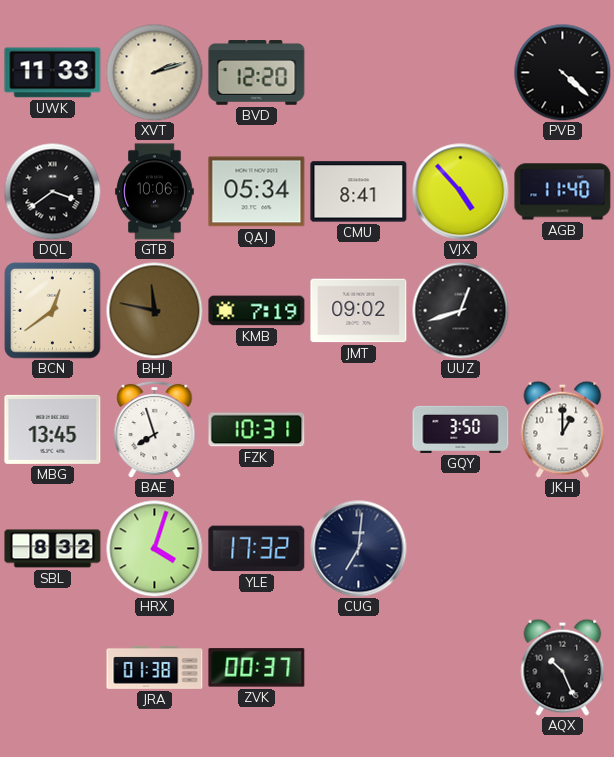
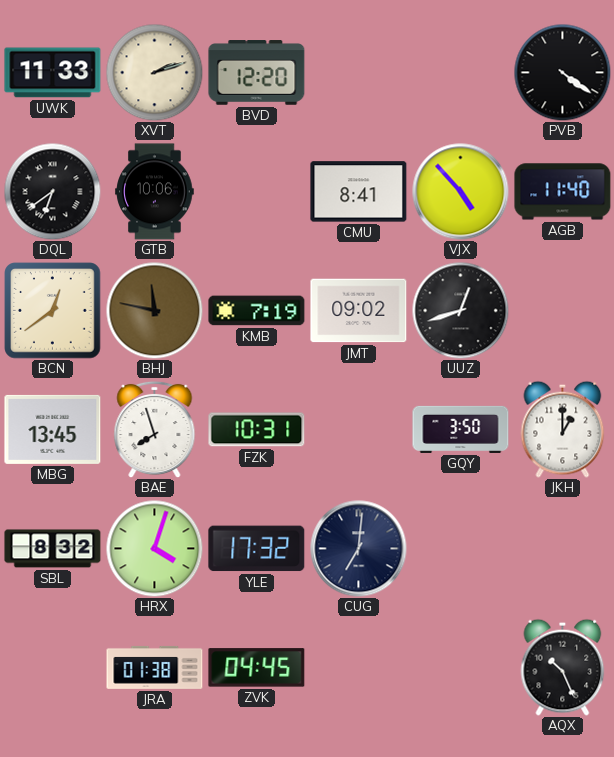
PVB: 4:22 -> 4:21 (562, 72)
DQL: 3:39 -> 6:39 (52, 191)
QAJ: 05:34 -> none (257, 192)
ZVK: 00:37 -> 04:45 (257, 668)
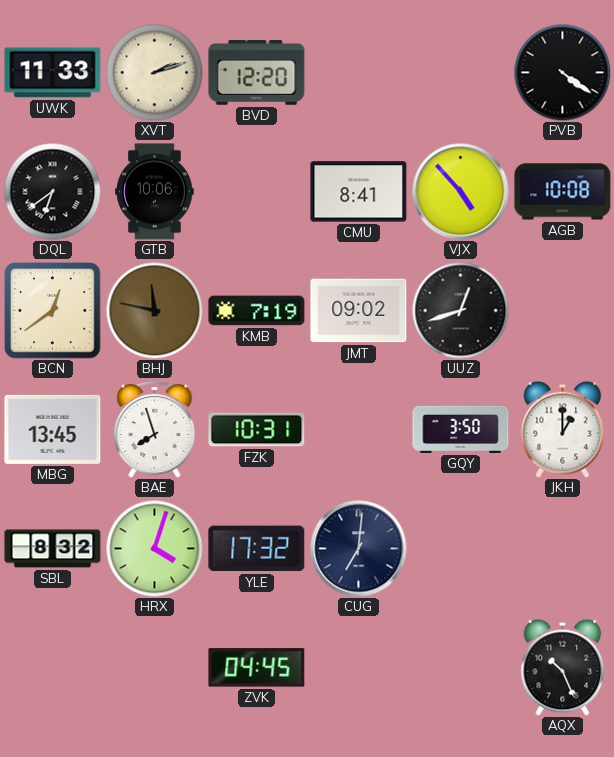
AGB: 11:40 -> 10:08 (563, 192)
JRA: 01:38 -> none (155, 667)
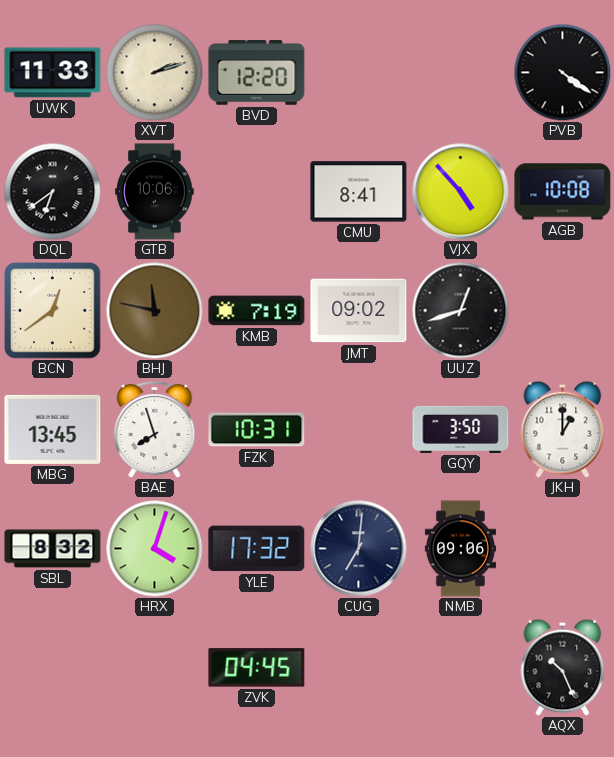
NMB: none -> 09:06 (460, 549)
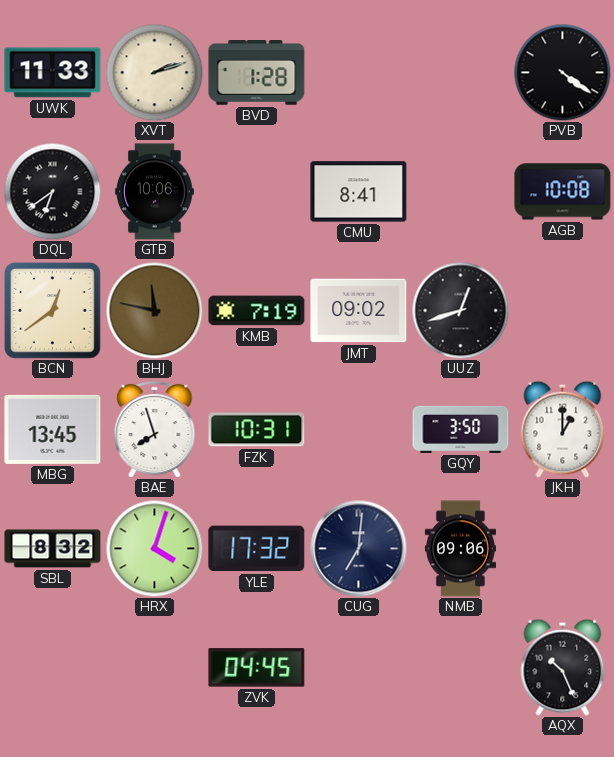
BVD: 12:20 -> 1:28 (257, 73)
VJX: 4:53 -> none (461, 192)
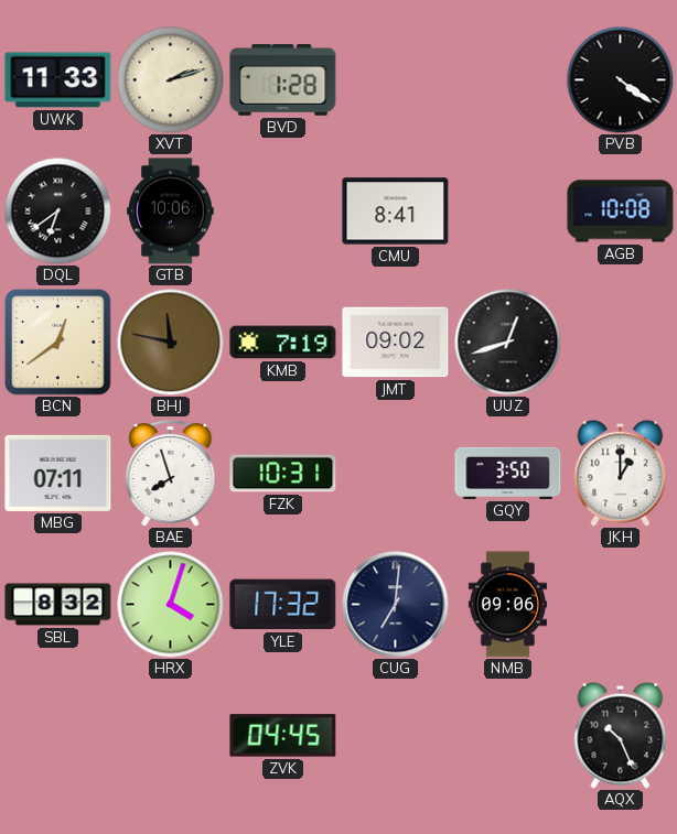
MBG: 13:45 -> 07:11 (58, 473)
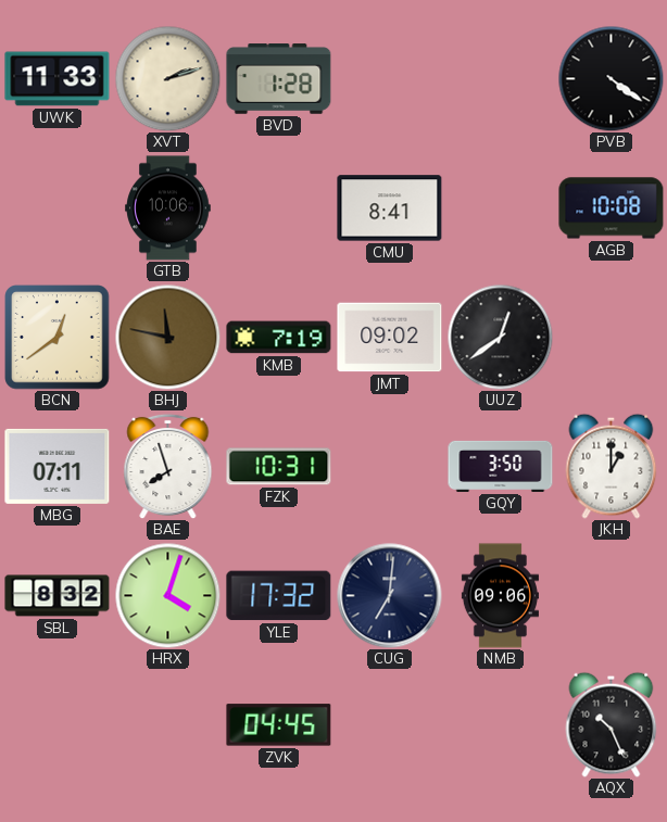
DQL: 6:39 -> none (57, 210)
UUZ: 12:42 -> 12:39 (500, 337)
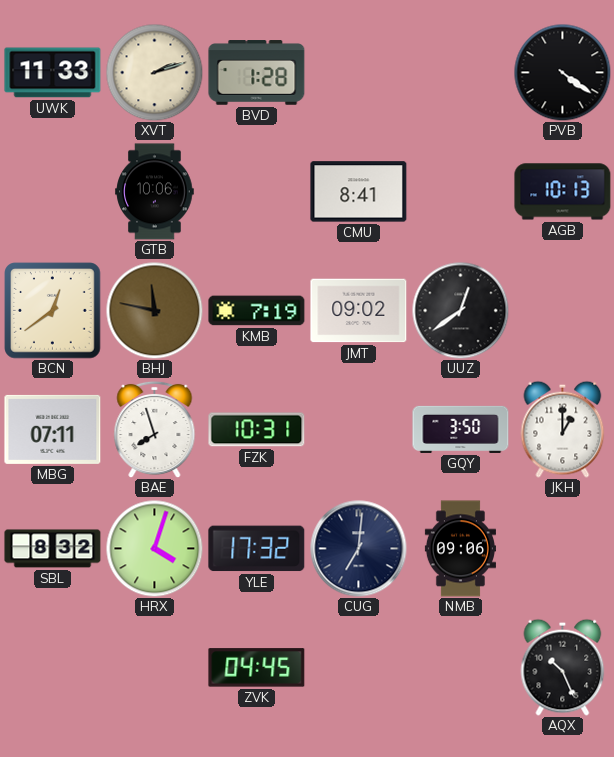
AGB: 10:08 -> 10:13 (563, 192)
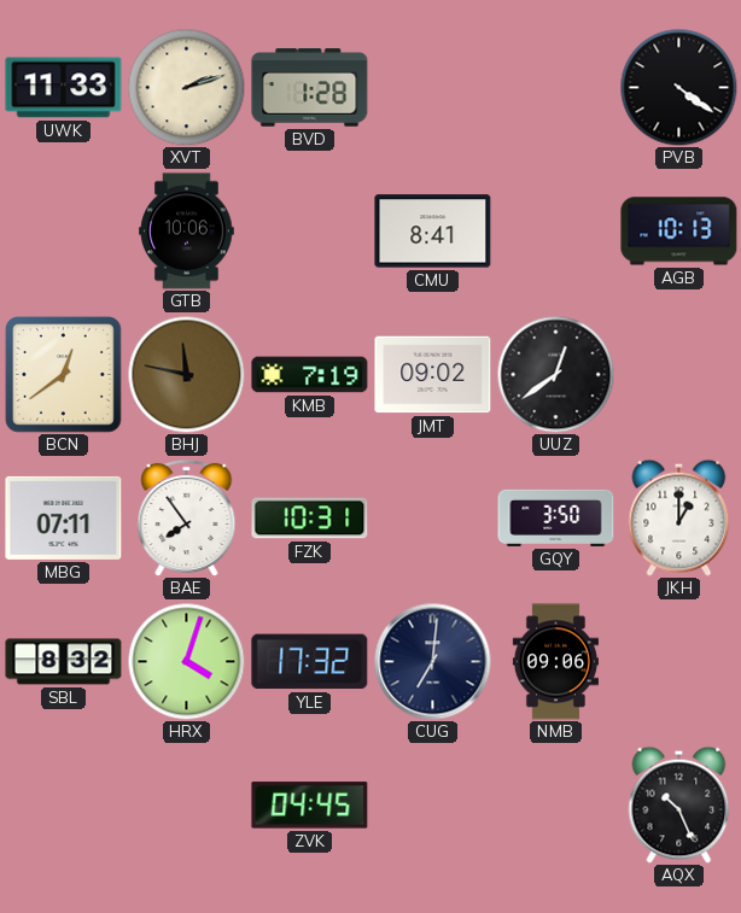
BAE: 7:57 -> 7:54 (187, 517)
